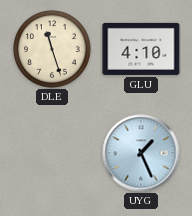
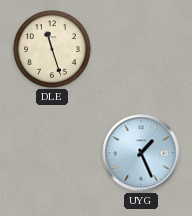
GLU: 4:10 -> none (141, 49)
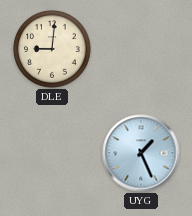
DLE: 11:27 -> 9:01 (52, 49)
